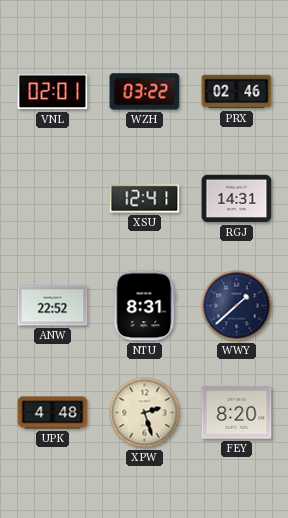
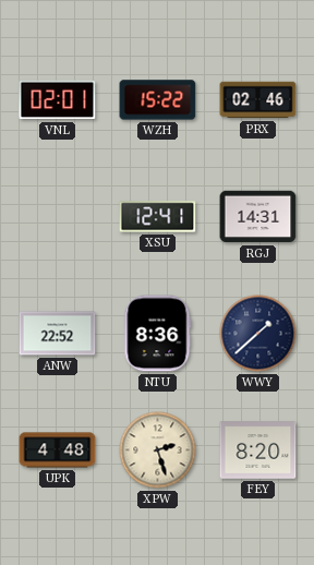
WZH: 03:22 -> 15:22 (158, 100)
NTU: 8:31 -> 8:36 (158, 334)
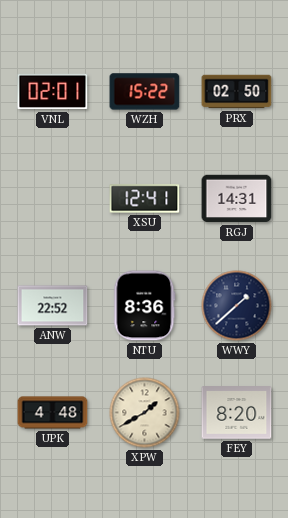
PRX: 02:46 -> 02:50 (237, 92)
XPW: 2:27 -> 1:40 (145, 413)
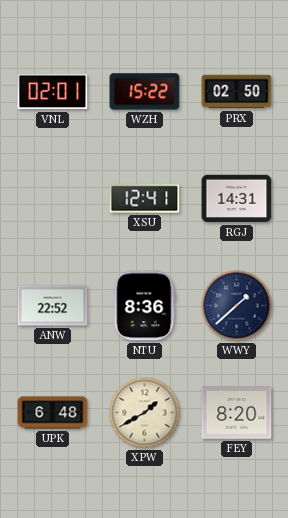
UPK: 4:48 -> 6:48 (53, 413)
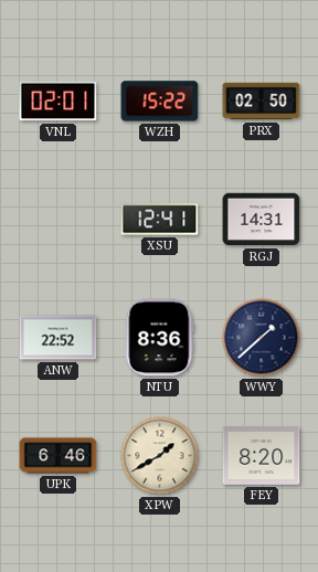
UPK: 6:48 -> 6:46 (59, 456)
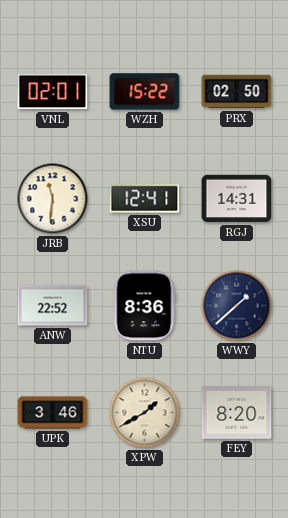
JRB: none -> 11:31 (53, 199)
UPK: 6:46 -> 3:46 (53, 413)
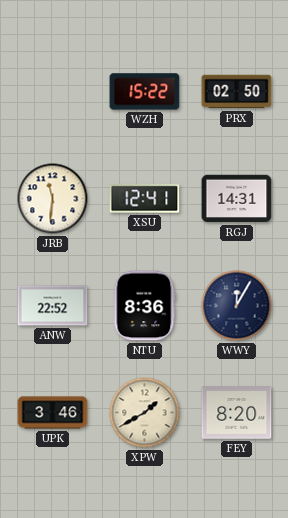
VNL: 02:01 -> none (53, 92)
WWY: 1:38 -> 12:05 (237, 306)
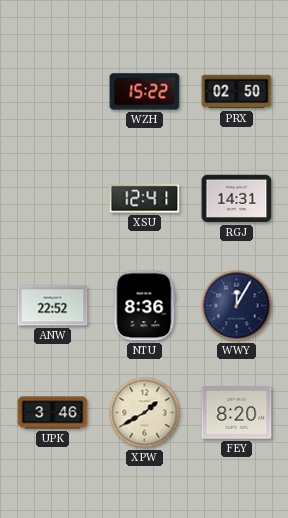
JRB: 11:31 -> none (53, 199)
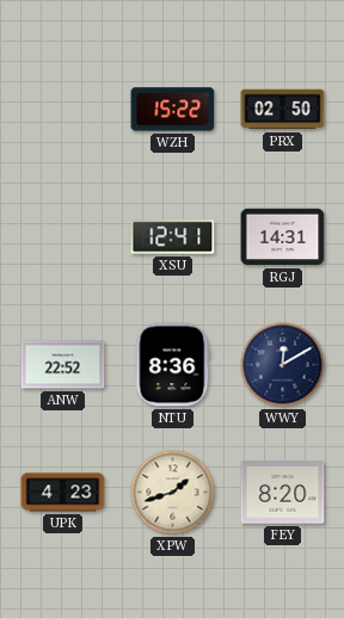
WWY: 12:05 -> 12:10 (283, 365)
UPK: 3:46 -> 4:23 (63, 493)
XPW: 1:40 -> 1:42 (173, 493)
